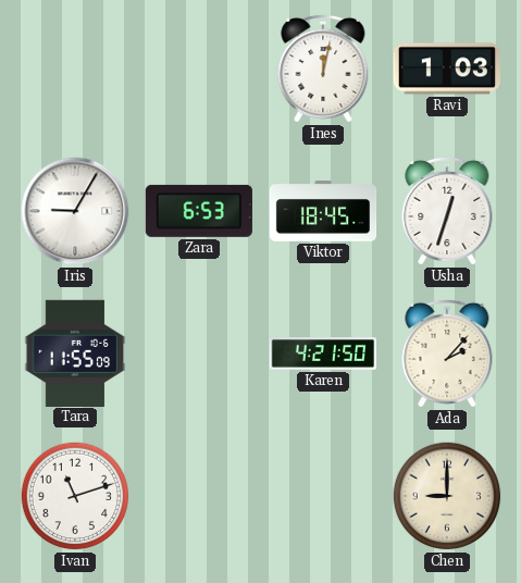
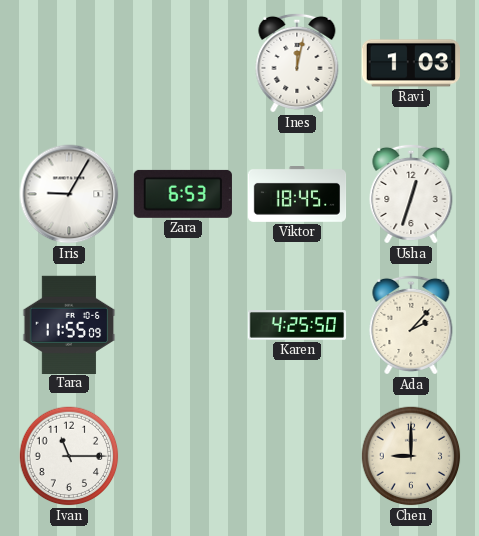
Karen: 4:21 -> 4:25 (297, 325)
Ivan: 11:12 -> 11:15 (69, 456)
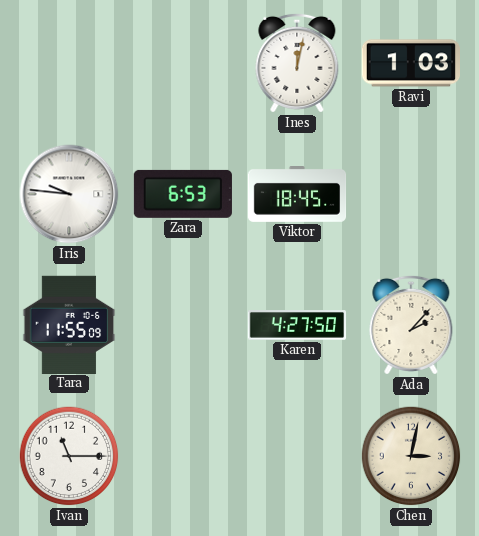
Iris: 9:05 -> 9:46 (69, 194)
Usha: 12:33 -> none (411, 194)
Karen: 4:25 -> 4:27 (297, 325)
Chen: 9:00 -> 3:02 (411, 456)
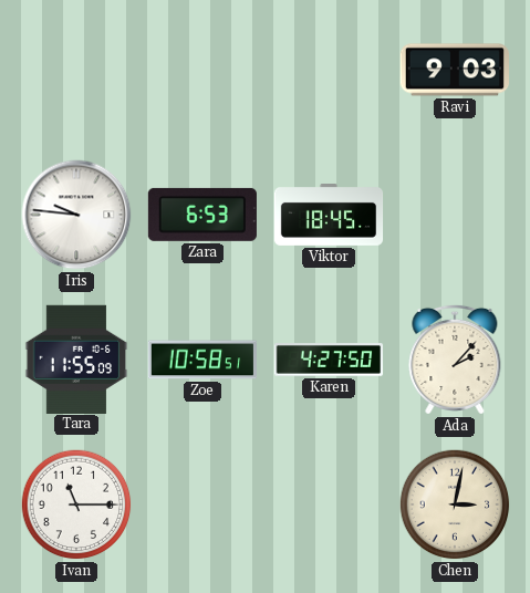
Ines: 12:02 -> none (297, 63)
Ravi: 1:03 -> 9:03 (454, 70)
Zoe: none -> 10:58 (201, 360)
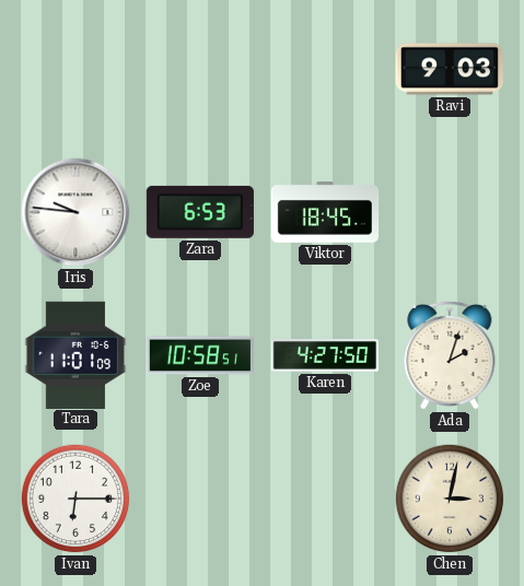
Tara: 11:55 -> 11:01 (75, 354)
Ada: 2:07 -> 2:03 (450, 355)
Ivan: 11:15 -> 6:15 (75, 499)
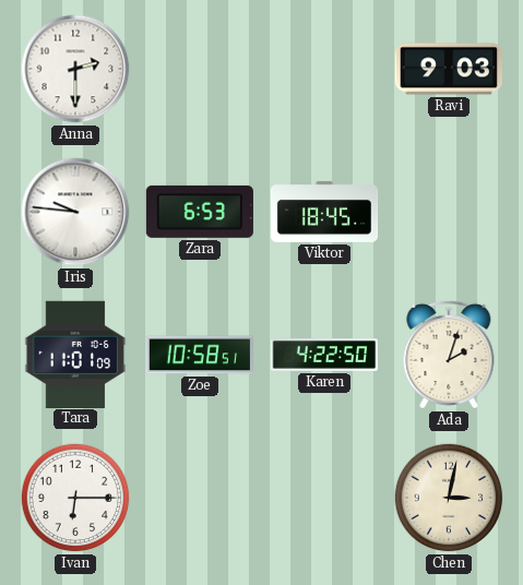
Anna: none -> 2:30 (75, 69)
Karen: 4:27 -> 4:22 (324, 355)
